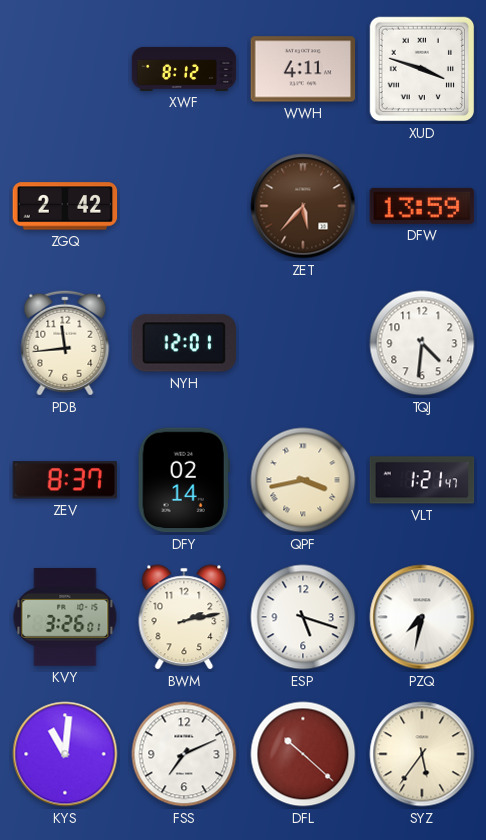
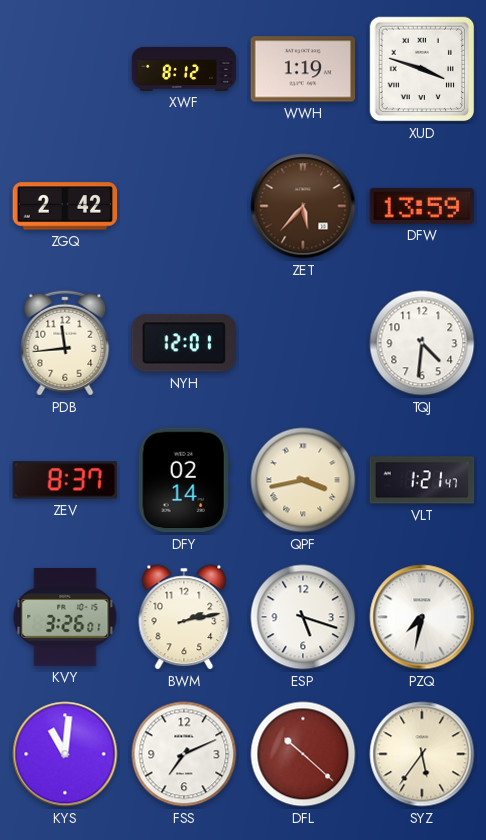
WWH: 4:11 -> 1:19 (303, 69)
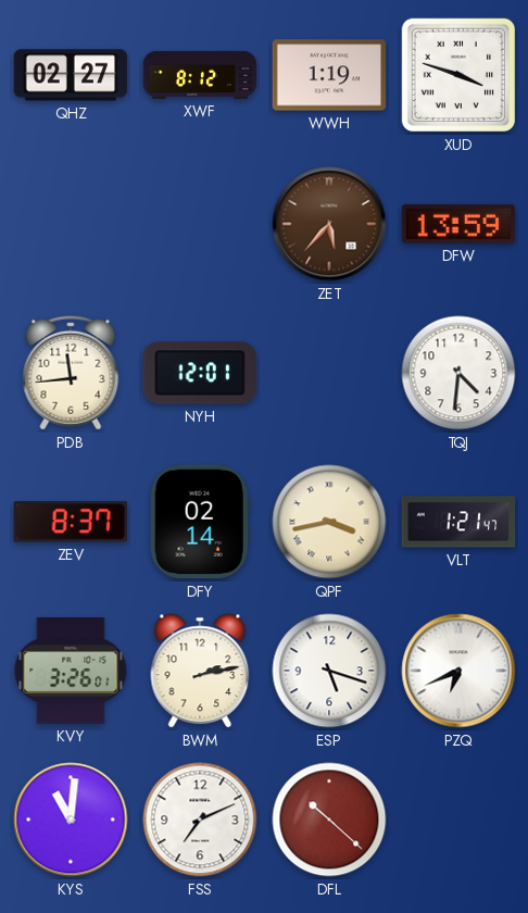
QHZ: none -> 02:27 (71, 75)
ZGQ: 2:42 -> none (65, 206)
PZQ: 7:32 -> 6:41 (458, 671)
SYZ: 5:36 -> none (422, 754)
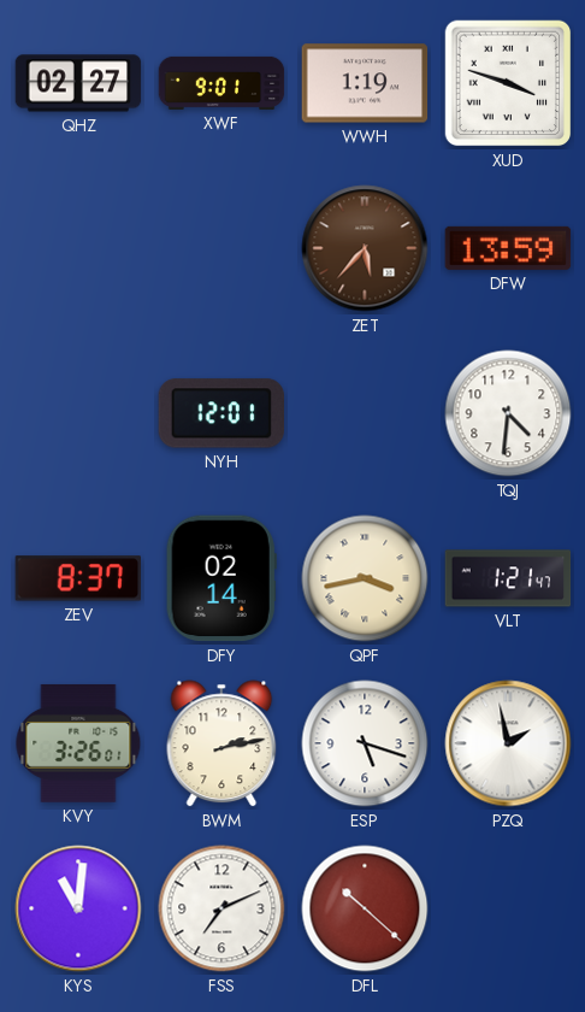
XWF: 8:12 -> 9:01 (221, 83)
PDB: 11:44 -> none (71, 373)
PZQ: 6:41 -> 1:58 (508, 743)
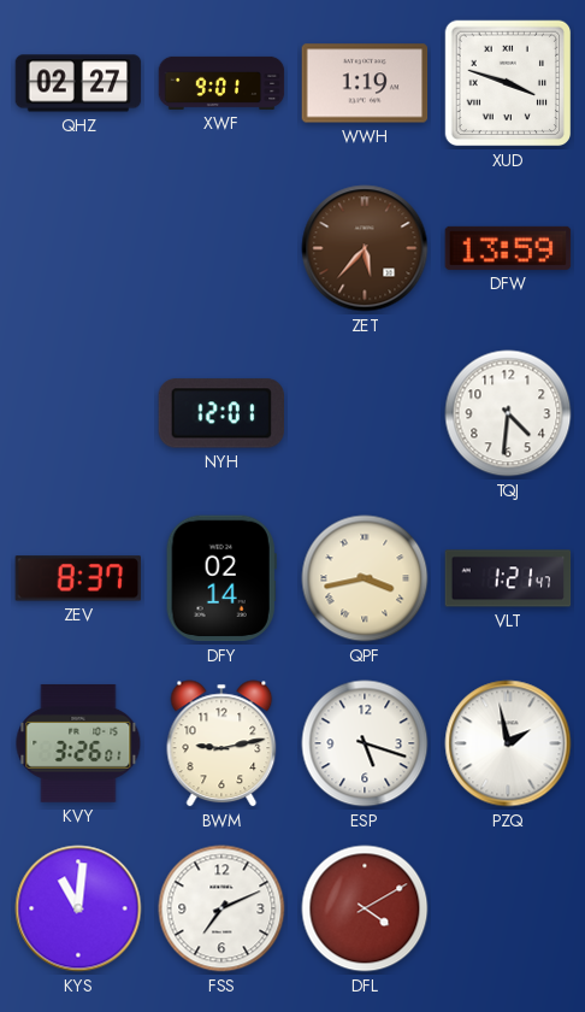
BWM: 2:13 -> 9:13 (221, 743)
DFL: 10:22 -> 4:10 (365, 908)
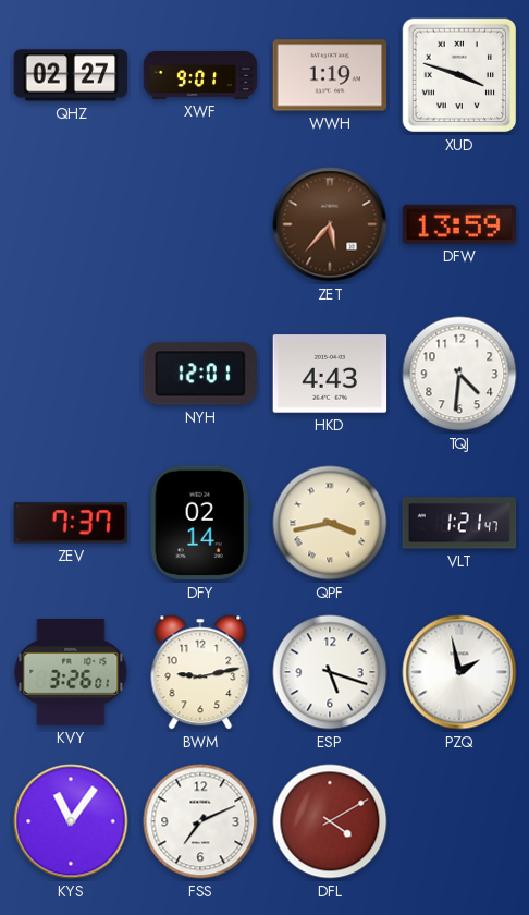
HKD: none -> 4:43 (330, 374)
ZEV: 8:37 -> 7:37 (70, 523)
KYS: 11:01 -> 11:06 (71, 821)
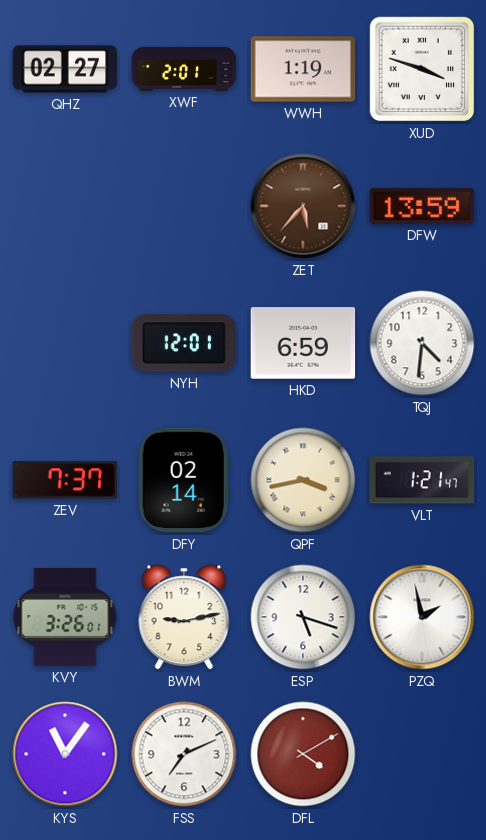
XWF: 9:01 -> 2:01 (184, 69)
HKD: 4:43 -> 6:59 (303, 343)
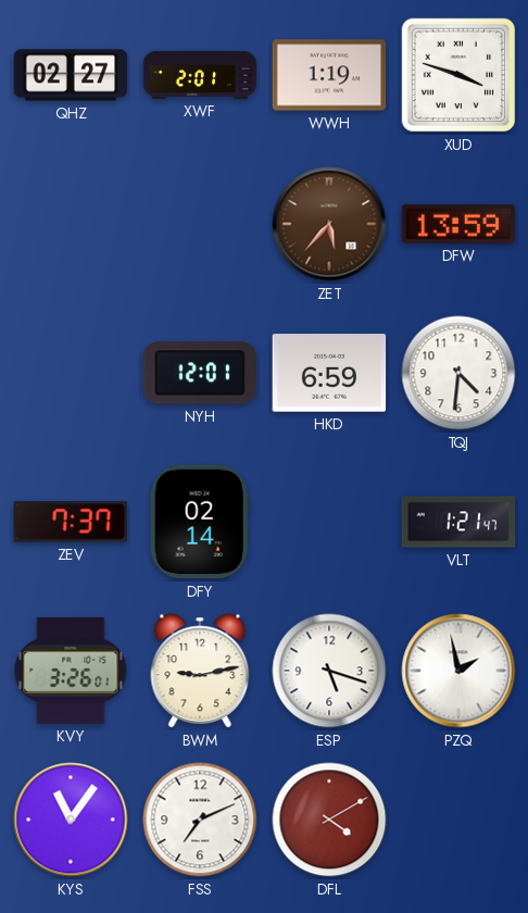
QPF: 3:43 -> none (303, 480)
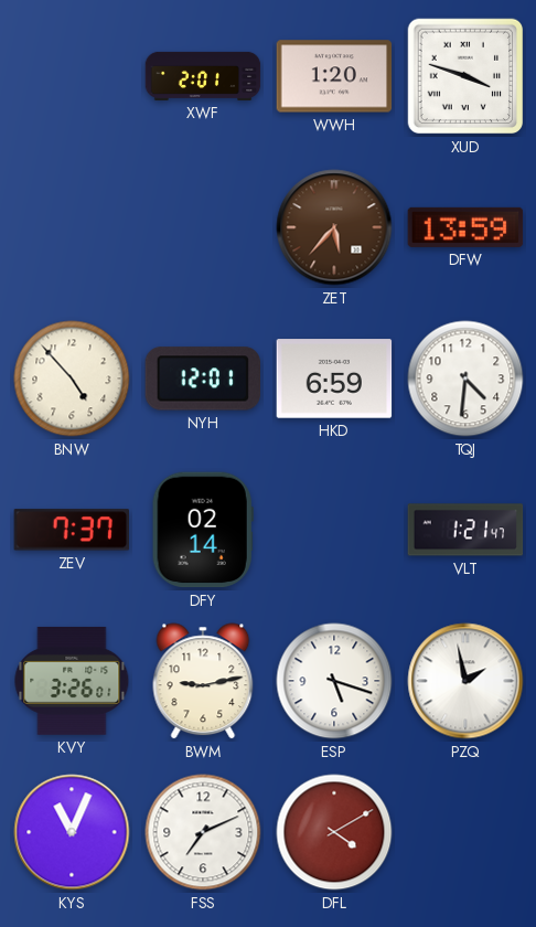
QHZ: 02:27 -> none (71, 75)
WWH: 1:19 -> 1:20 (334, 76)
BNW: none -> 4:53 (72, 379)
KYS: 11:06 -> 11:04 (72, 832)
